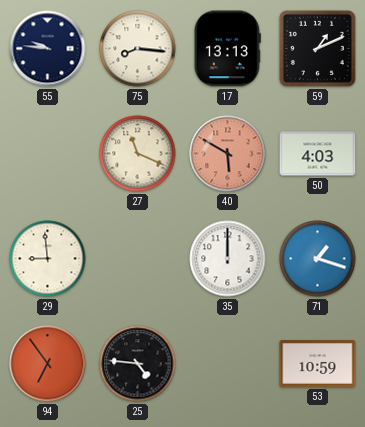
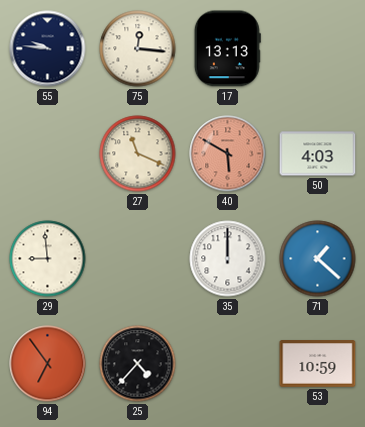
75: 8:16 -> 12:16 (138, 49)
59: 1:11 -> none (317, 48)
71: 1:18 -> 1:22 (318, 259)
25: 4:46 -> 4:37 (138, 364)
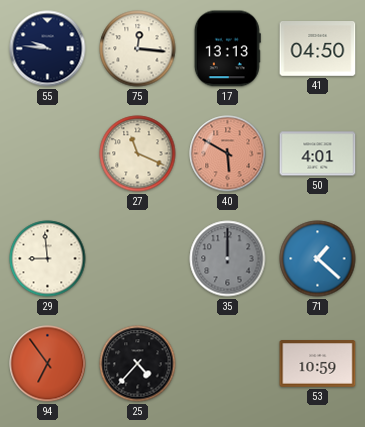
41: none -> 04:50 (318, 49)
50: 4:03 -> 4:01 (318, 154)
35 dial: white -> grey (228, 259)
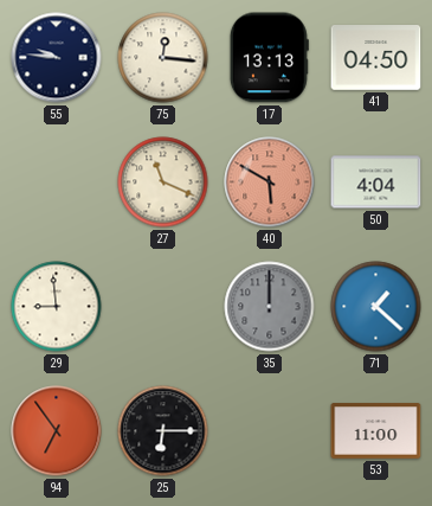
50: 4:01 -> 4:04 (376, 182)
25: 4:37 -> 6:15 (163, 431)
53: 10:59 -> 11:00 (376, 431)
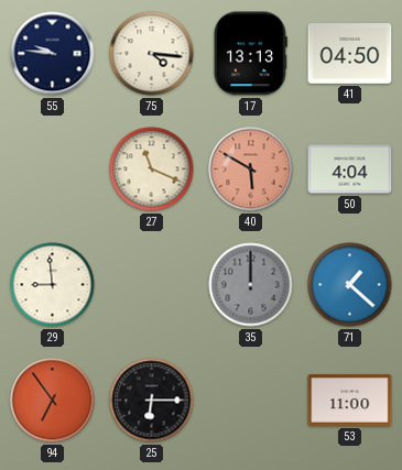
75: 12:16 -> 4:16 (152, 54)
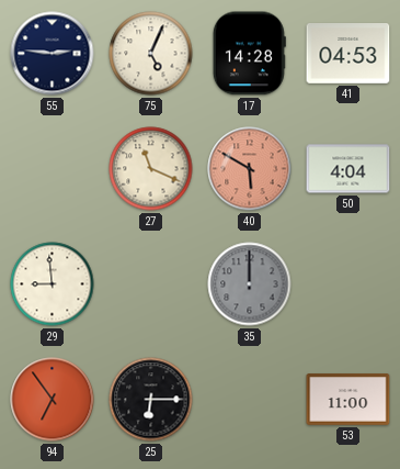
55: 9:46 -> 2:46 (53, 54)
75: 4:16 -> 5:04 (151, 54)
17: 13:13 -> 14:28 (249, 54)
41: 04:50 -> 04:53 (348, 54)
71: 1:22 -> none (350, 285)
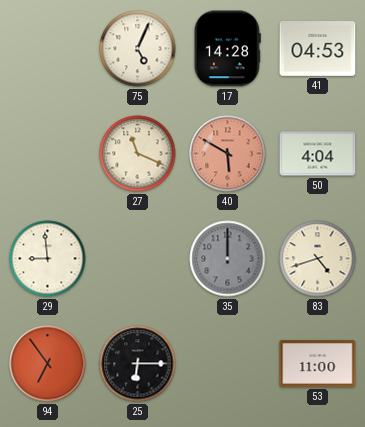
55: 2:46 -> none (53, 54)
83: none -> 4:42 (318, 259)
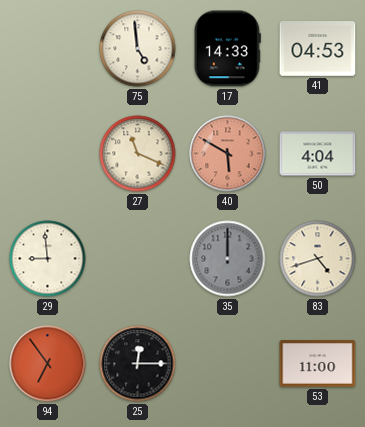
75: 5:04 -> 4:59 (138, 49)
17: 14:28 -> 14:33 (227, 49)
25: 6:15 -> 12:15 (138, 364)
